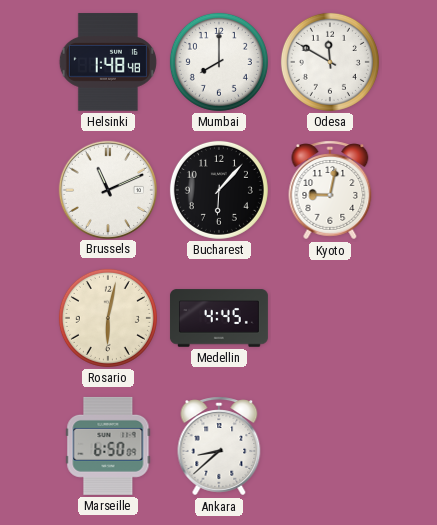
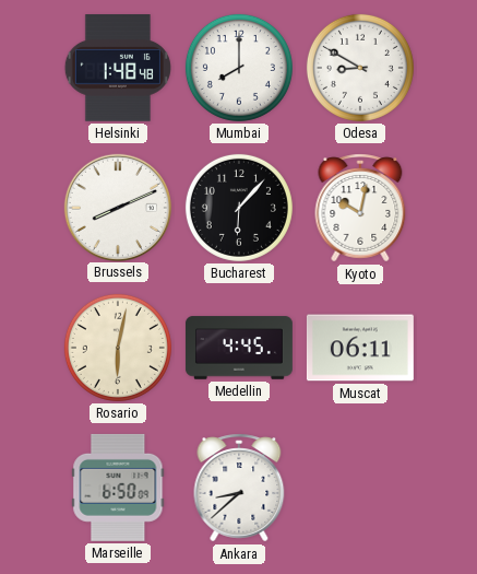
Odesa: 11:50 -> 8:50 (360, 68)
Brussels: 11:11 -> 8:11 (117, 207)
Kyoto: 9:02 -> 10:02 (360, 208)
Muscat: none -> 06:11 (360, 348)
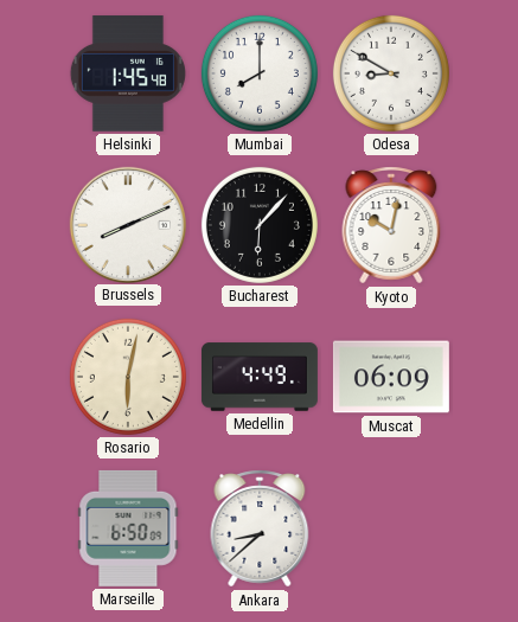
Helsinki: 1:48 -> 1:45 (128, 73)
Medellin: 4:45 -> 4:49 (260, 377)
Muscat: 06:11 -> 06:09 (391, 377)
